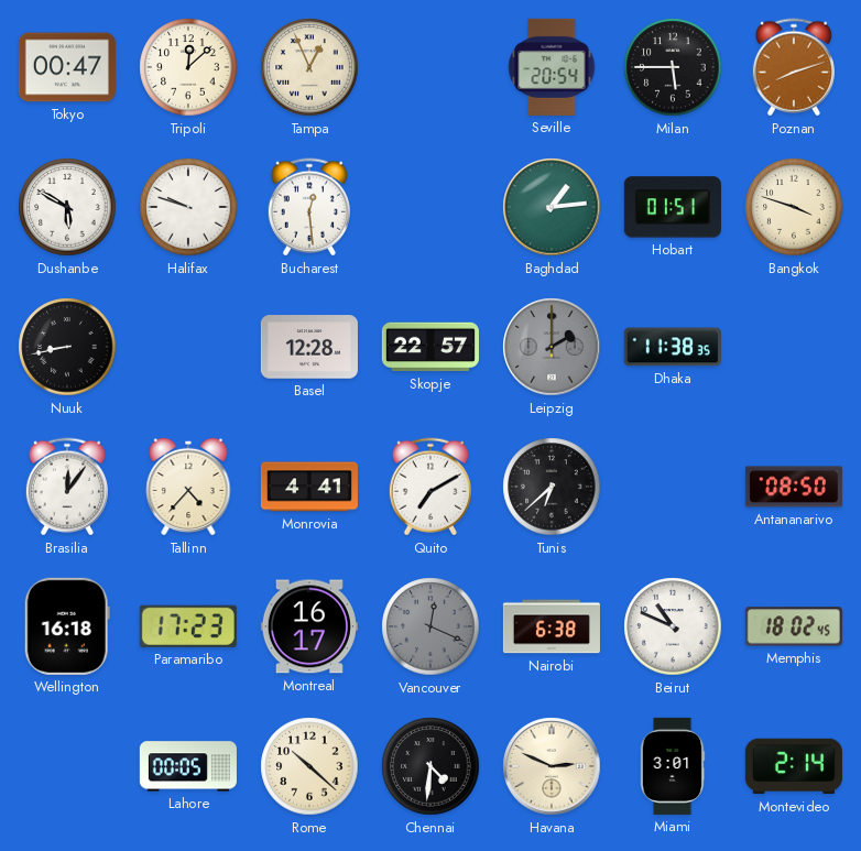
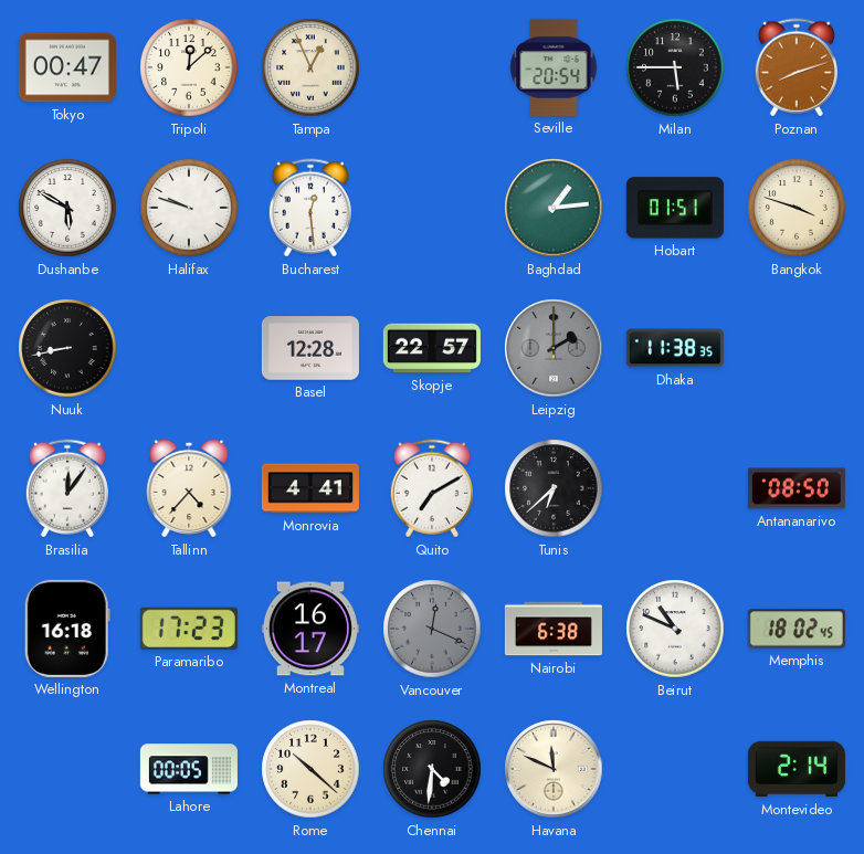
Havana: 2:49 -> 11:49 (554, 769)
Miami: 3:01 -> none (673, 766)
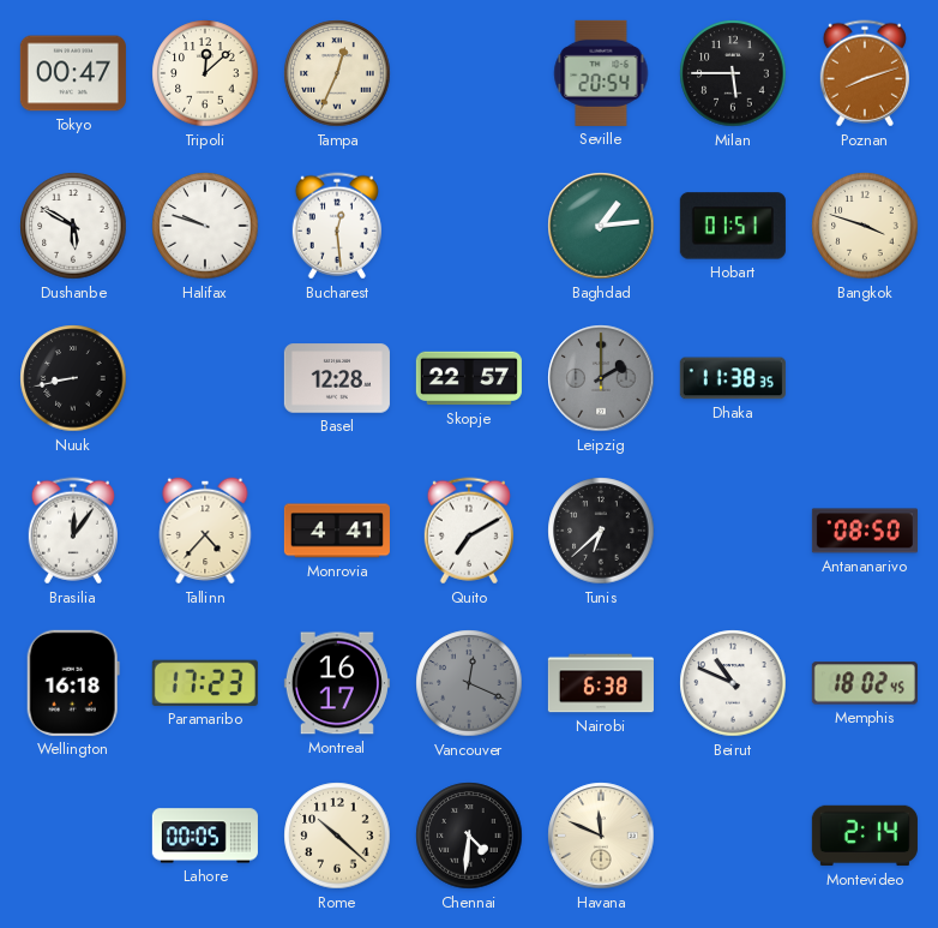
Tampa: 12:56 -> 12:34 (337, 73)
